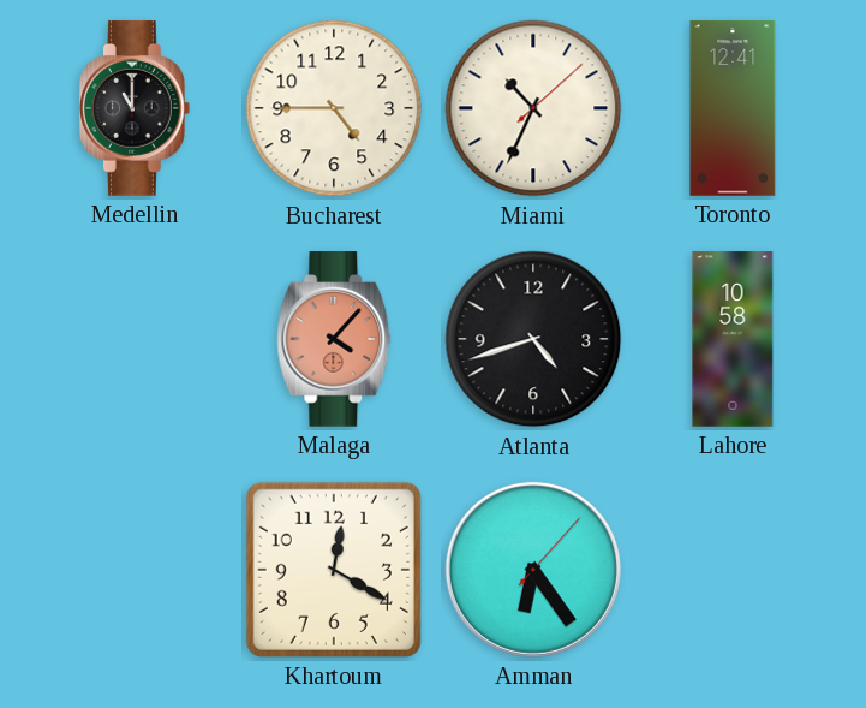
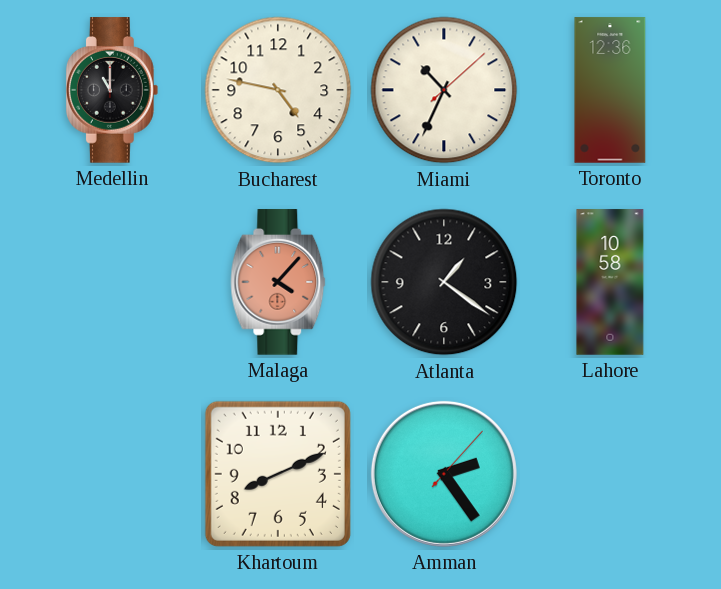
Bucharest: 4:45 -> 4:47 (278, 90)
Toronto: 12:41 -> 12:36 (610, 90)
Atlanta: 4:42 -> 1:21 (444, 282)
Khartoum: 12:20 -> 8:11 (278, 474)
Amman: 6:24 -> 2:24 (444, 474)
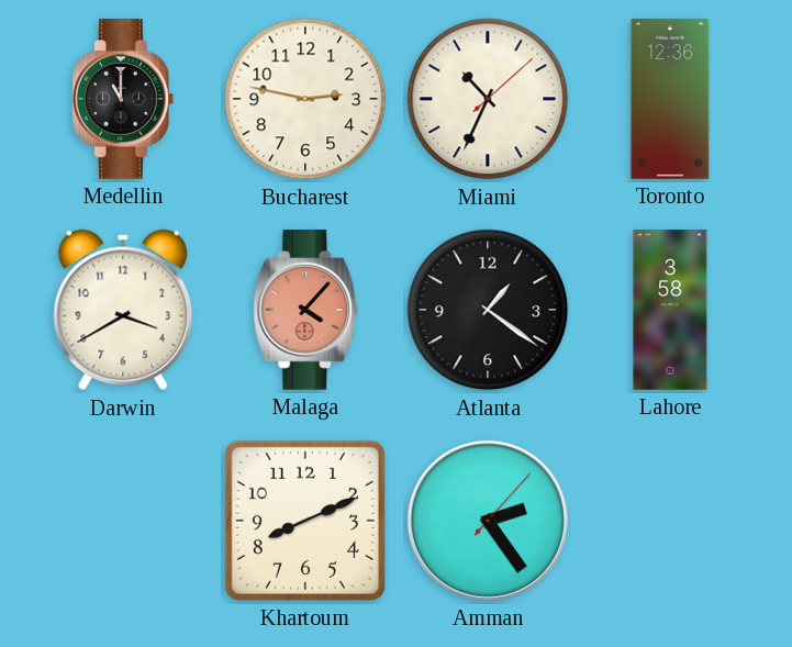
Bucharest: 4:47 -> 2:47 (305, 99)
Darwin: none -> 3:40 (123, 310)
Lahore: 10:58 -> 3:58 (670, 310)
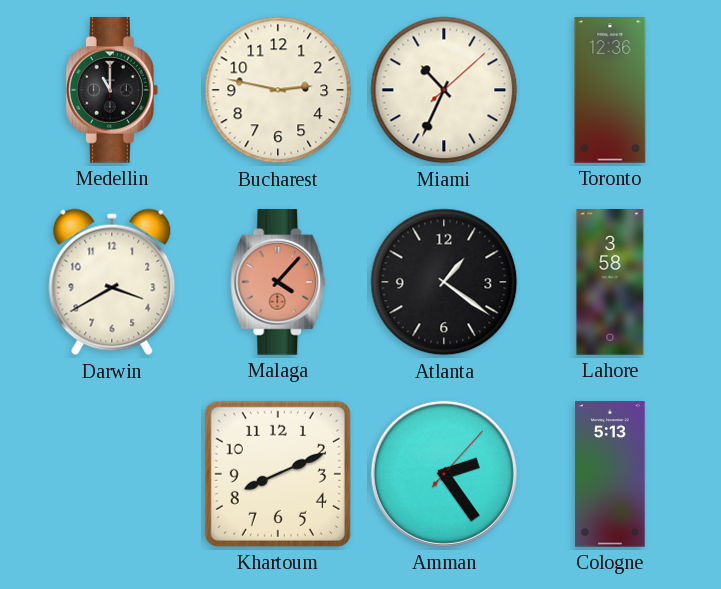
Cologne: none -> 5:13 (610, 474)
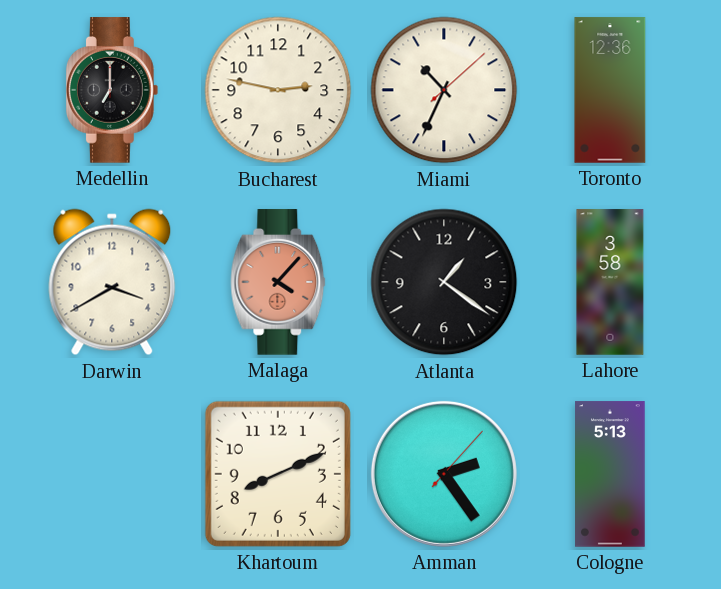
Medellin: 11:00 -> 7:00 (112, 90)
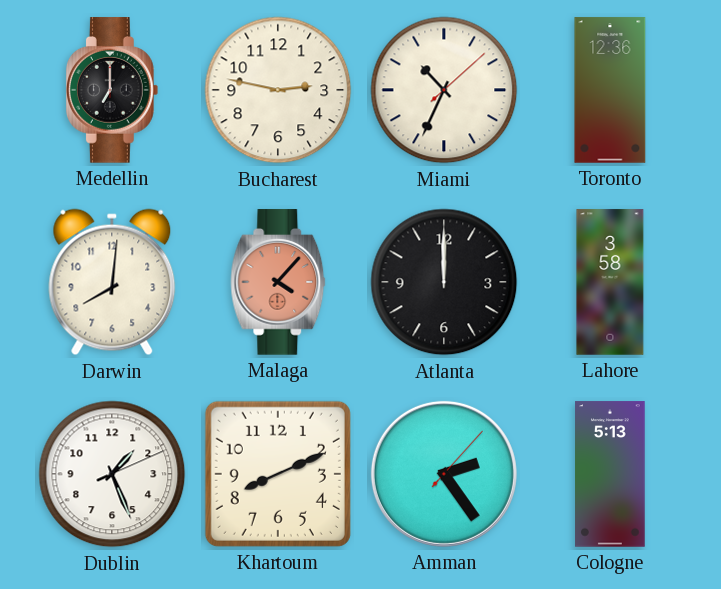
Darwin: 3:40 -> 8:01 (112, 282)
Atlanta: 1:21 -> 12:00 (444, 282)
Dublin: none -> 1:26 (112, 474)
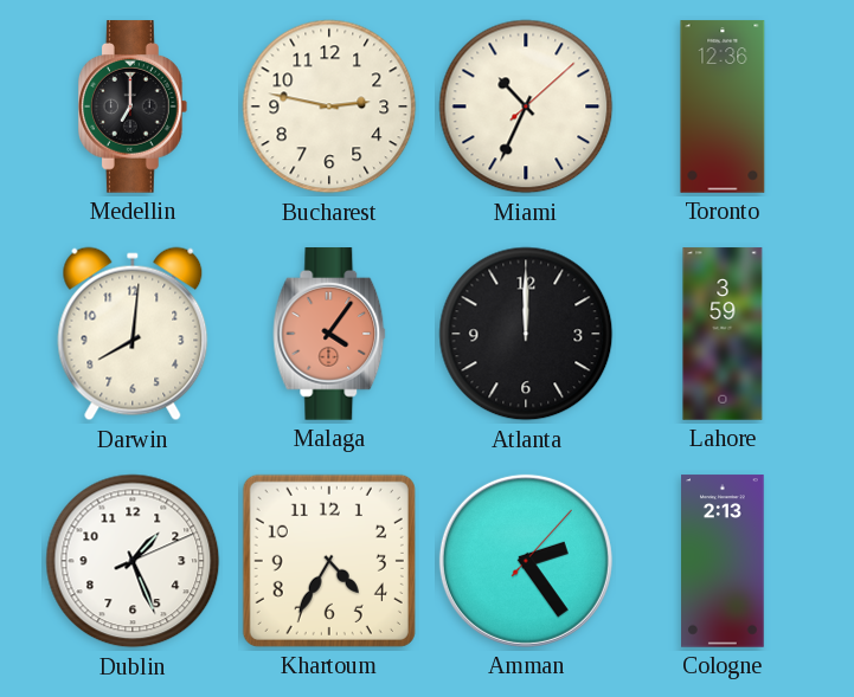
Malaga: 4:07 -> 4:06 (329, 334)
Lahore: 3:58 -> 3:59 (723, 334)
Khartoum: 8:11 -> 4:35 (329, 561)
Cologne: 5:13 -> 2:13 (723, 561)
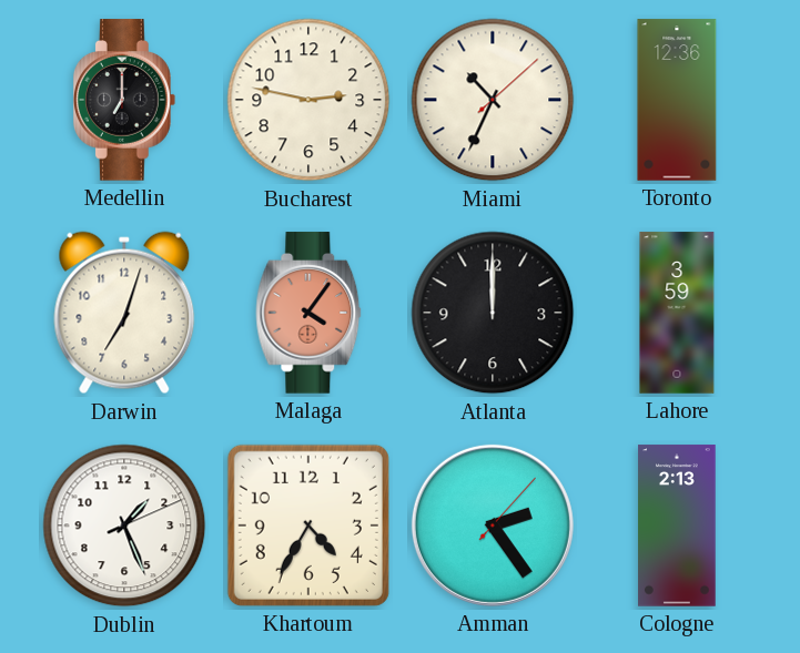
Darwin: 8:01 -> 7:03 (124, 313)
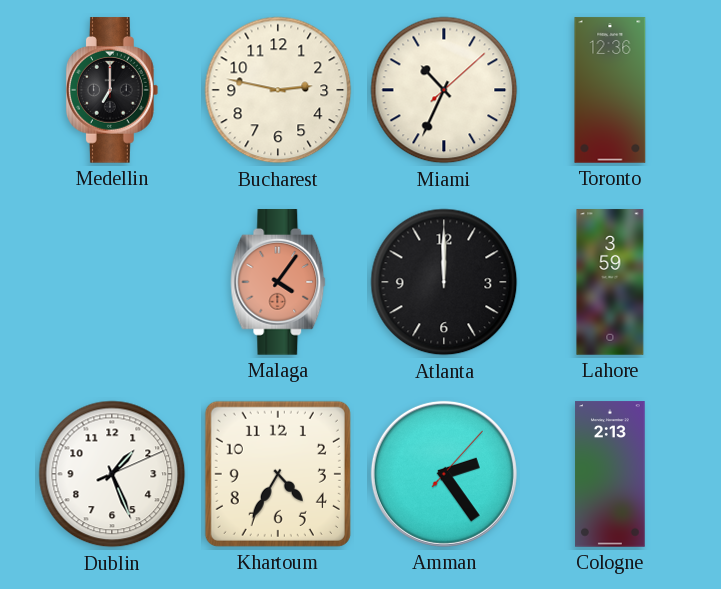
Darwin: 7:03 -> none (124, 313)
